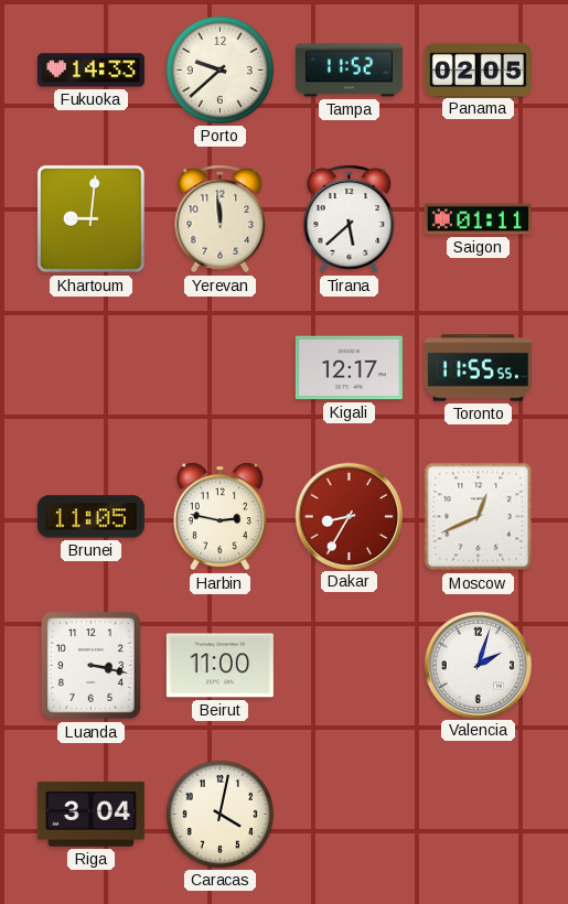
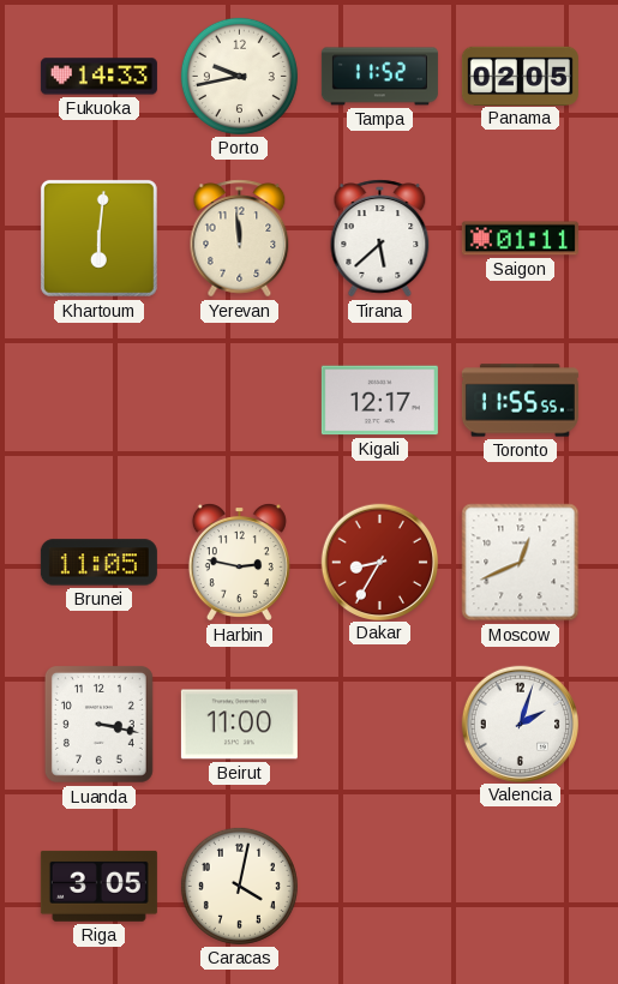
Porto: 9:38 -> 9:43 (239, 76)
Khartoum: 9:01 -> 6:01 (98, 238)
Riga: 3:04 -> 3:05 (98, 886)
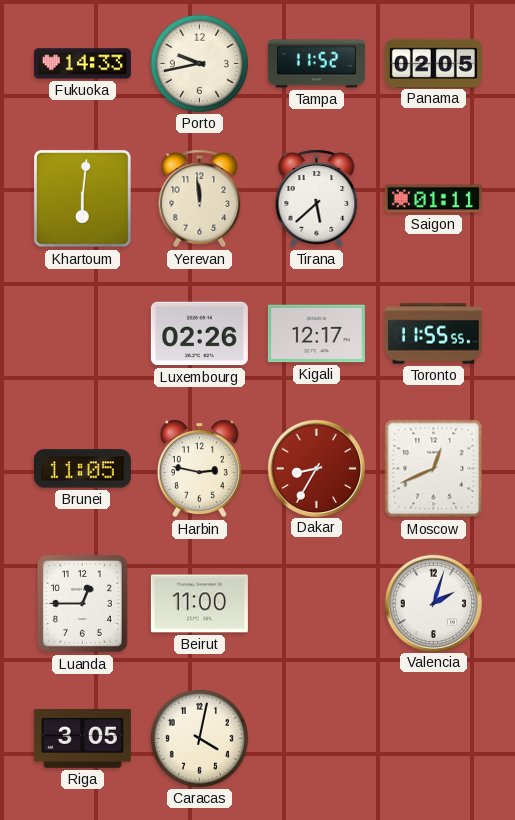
Luxembourg: none -> 02:26 (199, 334)
Luanda: 3:17 -> 12:45 (82, 603)
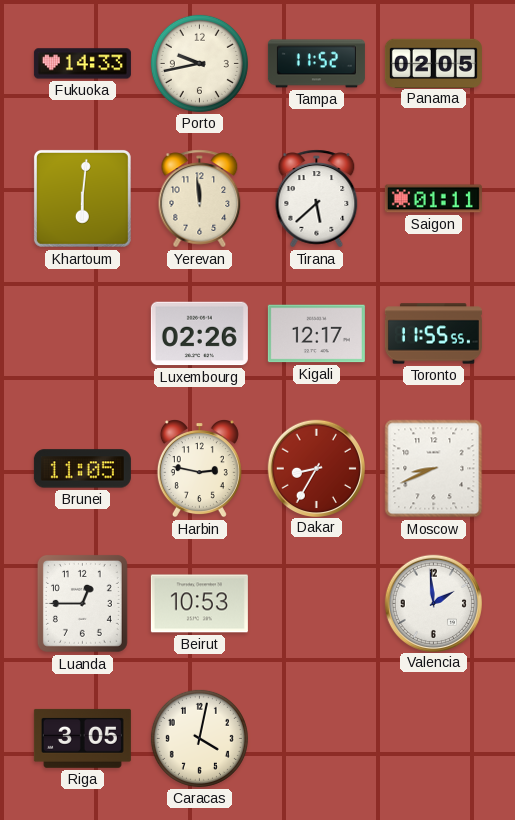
Moscow: 12:41 -> 8:41 (434, 469)
Beirut: 11:00 -> 10:53 (199, 604)
Valencia: 2:03 -> 1:59 (433, 603)
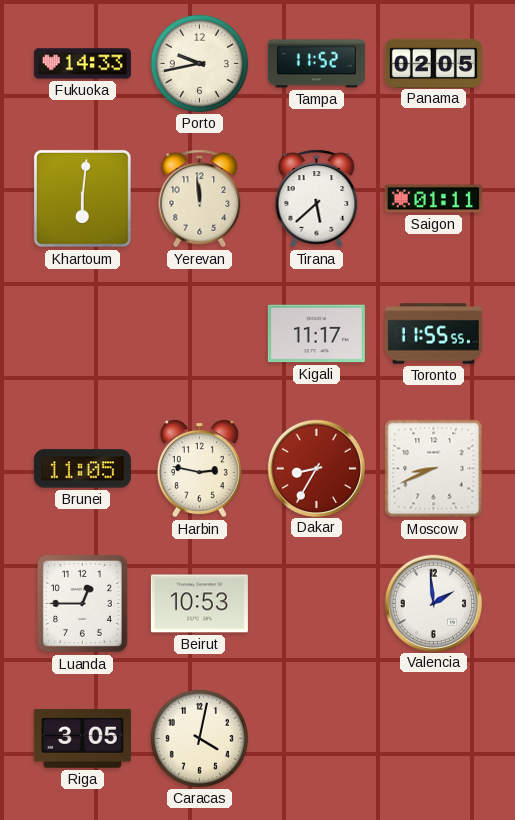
Luxembourg: 02:26 -> none (199, 334)
Kigali: 12:17 -> 11:17 (316, 334)
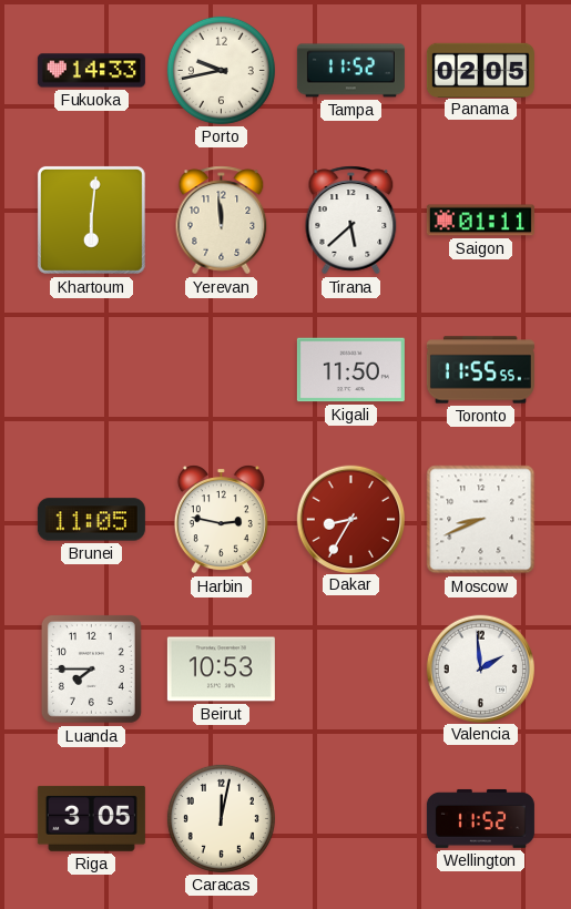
Kigali: 11:17 -> 11:50 (350, 370)
Luanda: 12:45 -> 7:45 (91, 668)
Caracas: 4:02 -> 12:02 (221, 818)
Wellington: none -> 11:52 (480, 818)
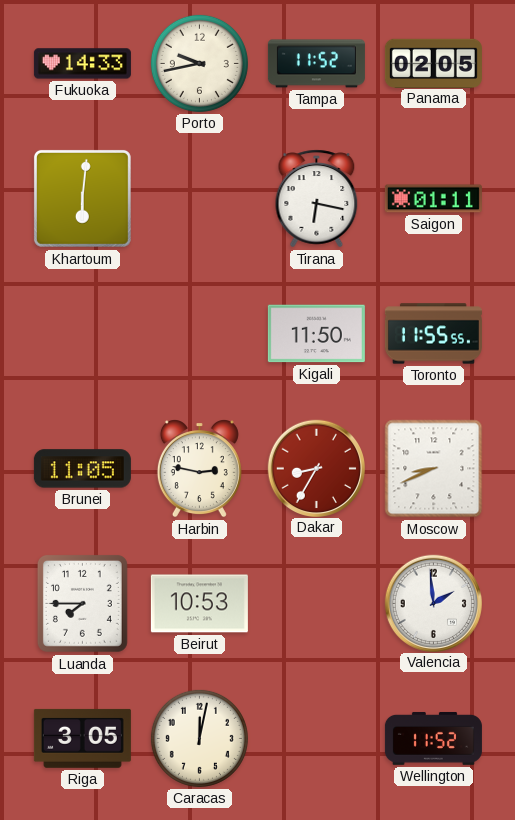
Yerevan: 11:59 -> none (222, 221)
Tirana: 5:38 -> 6:17 (317, 199)
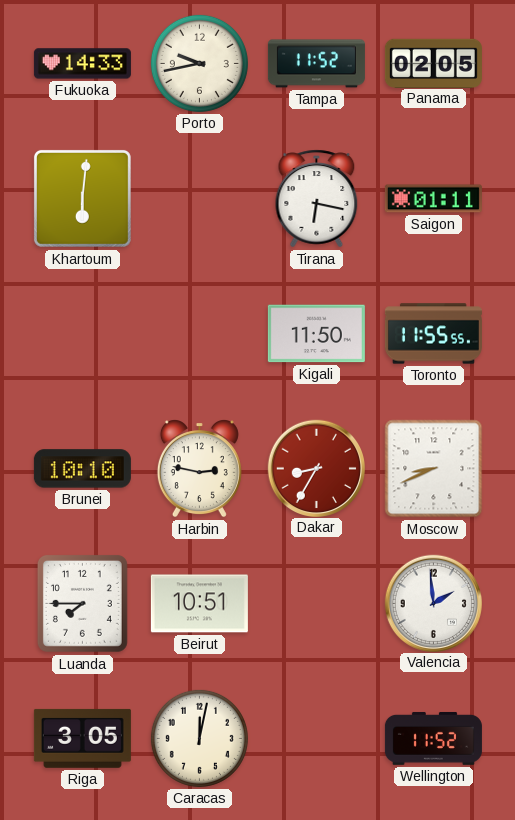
Brunei: 11:05 -> 10:10 (82, 469)
Beirut: 10:53 -> 10:51 (199, 604)
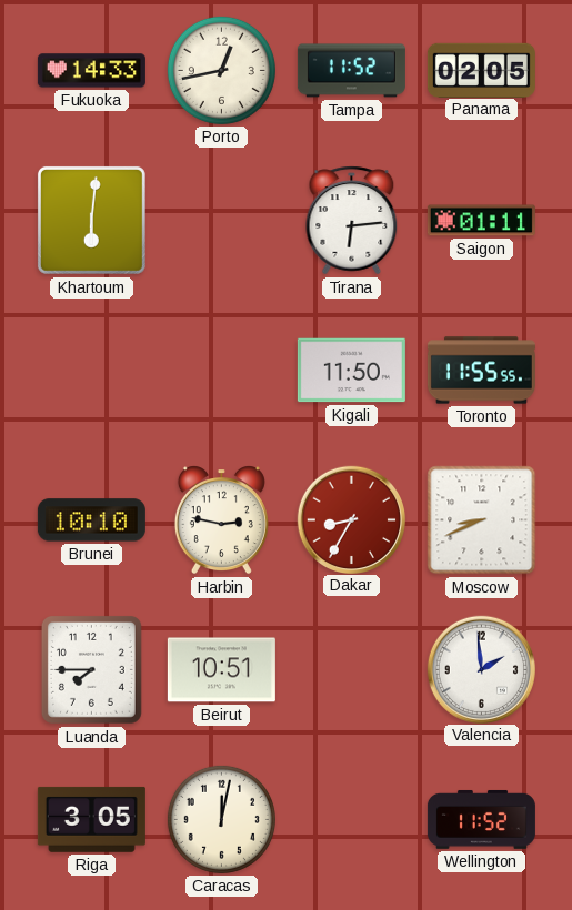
Porto: 9:43 -> 12:43 (221, 70)
Tirana: 6:17 -> 6:14 (352, 221)
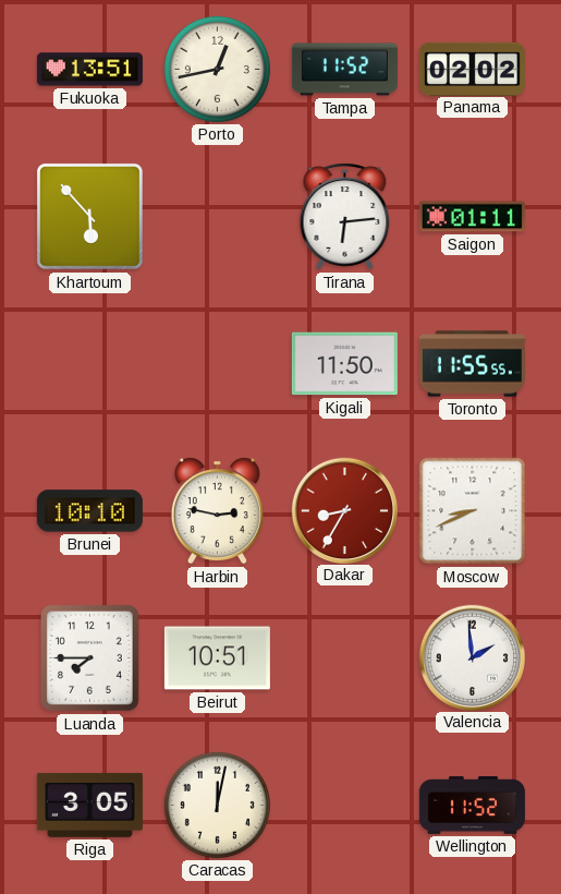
Fukuoka: 14:33 -> 13:51 (89, 70)
Panama: 02:05 -> 02:02 (472, 69)
Khartoum: 6:01 -> 5:53 (89, 216)
